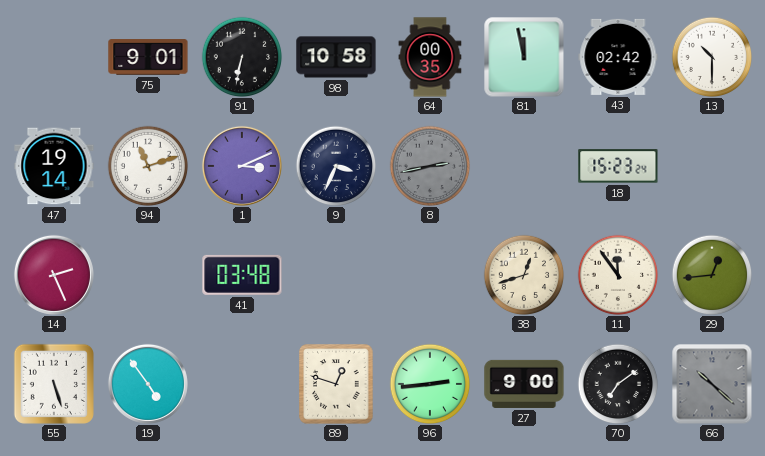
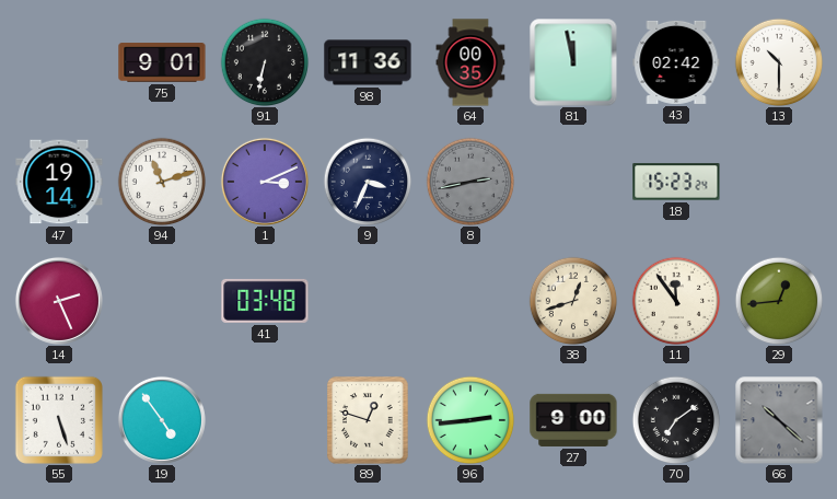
98: 10:58 -> 11:36 (368, 62)
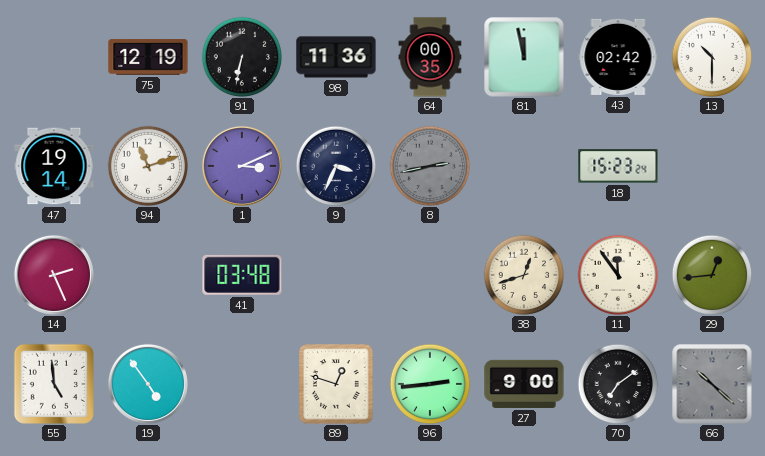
75: 9:01 -> 12:19 (148, 57)
55: 5:27 -> 4:59 (54, 384)
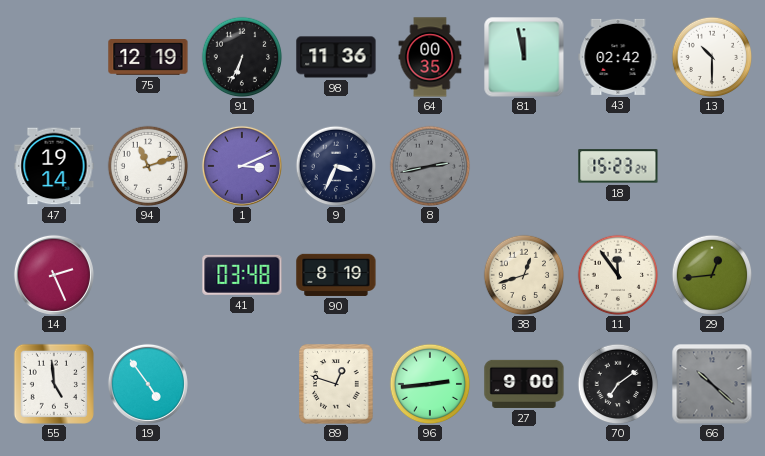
91: 6:32 -> 6:34 (242, 57)
90: none -> 8:19 (336, 275)
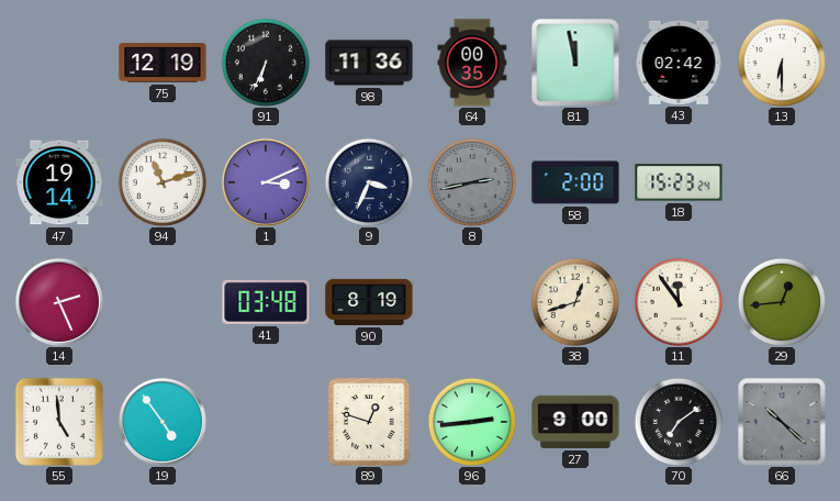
13: 10:30 -> 6:30 (782, 63)
58: none -> 2:00 (575, 182)
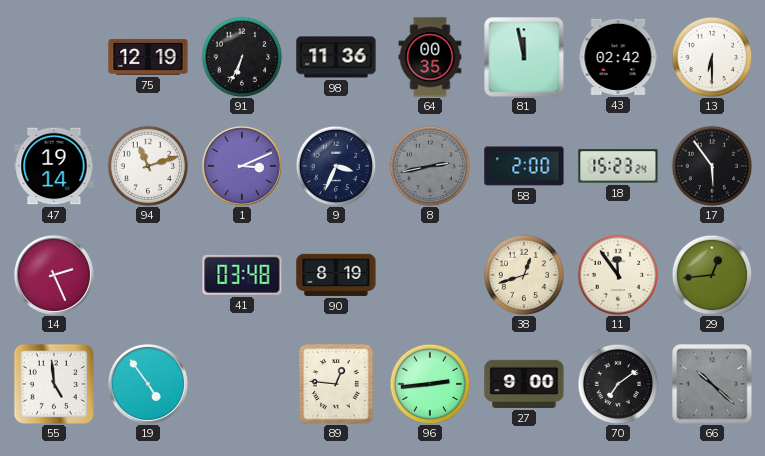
17: none -> 5:54 (712, 166)
89: 12:48 -> 12:46 (336, 384)
